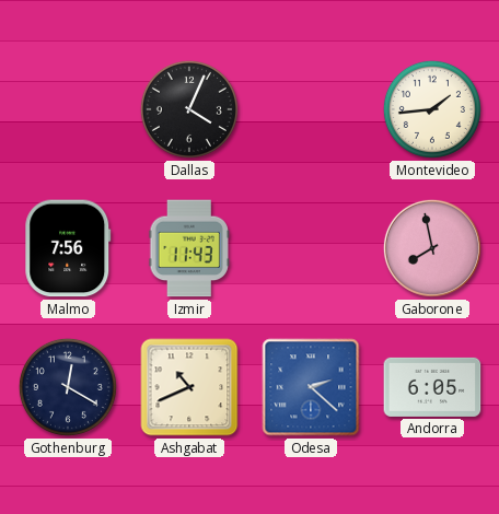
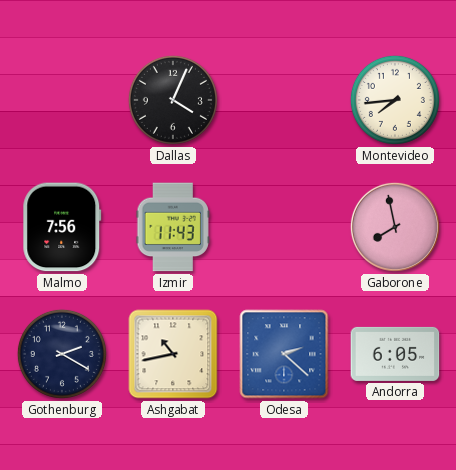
Montevideo: 1:44 -> 7:44 (395, 100)
Gothenburg: 12:20 -> 2:20 (62, 354)
Ashgabat: 10:41 -> 10:43 (173, 354)
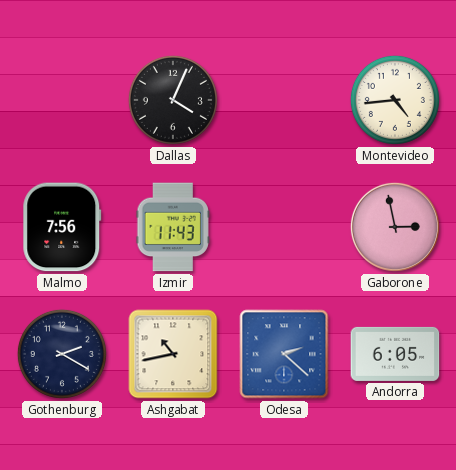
Montevideo: 7:44 -> 4:44 (395, 100)
Gaborone: 7:58 -> 2:58 (395, 227)
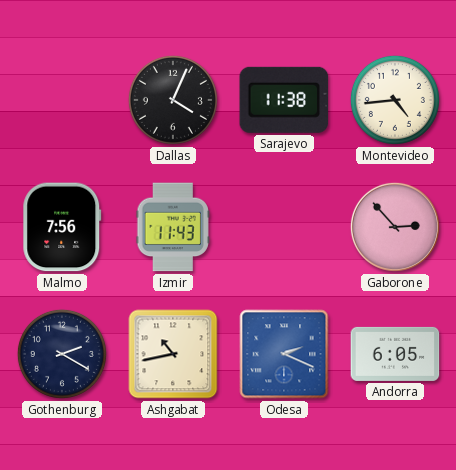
Sarajevo: none -> 11:38 (284, 100)
Gaborone: 2:58 -> 2:53 (395, 227)
Odesa: 2:22 -> 2:19 (284, 354)
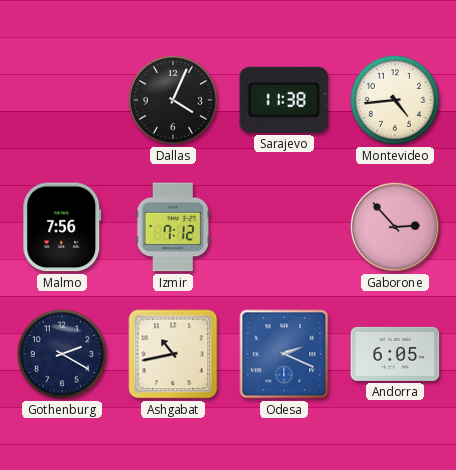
Izmir: 11:43 -> 7:12 (173, 227)
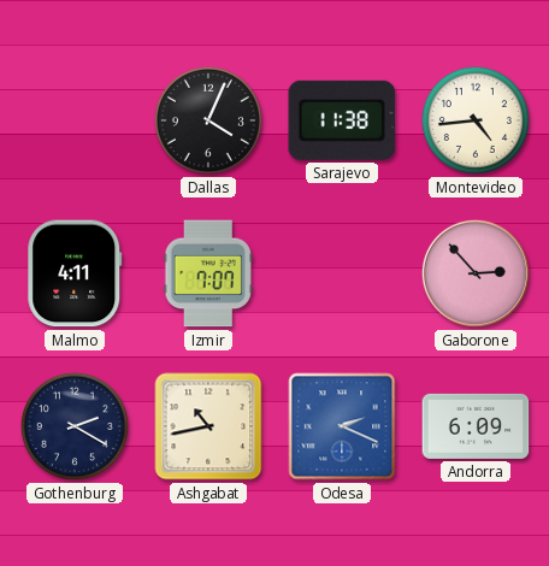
Malmo: 7:56 -> 4:11 (75, 273)
Izmir: 7:12 -> 7:07 (208, 273)
Andorra: 6:05 -> 6:09 (476, 426)
